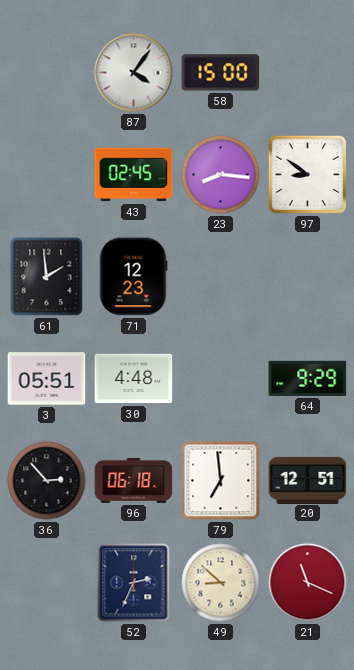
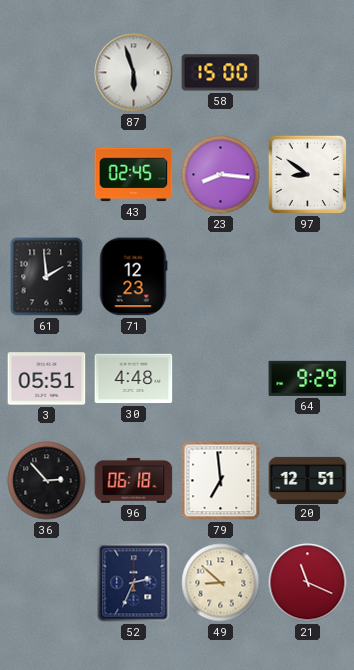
87: 4:06 -> 5:57 (134, 73)
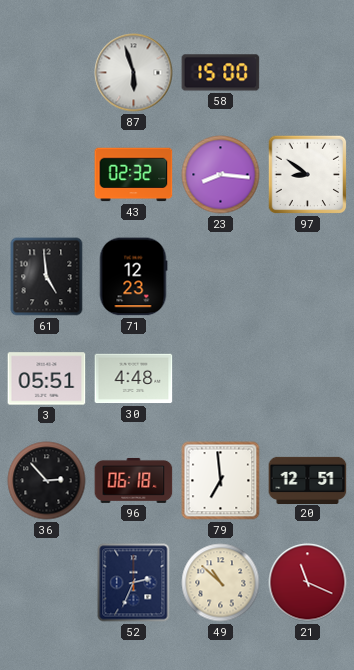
43: 02:45 -> 02:32 (134, 175)
61: 1:59 -> 4:59 (47, 277)
64: 9:29 -> none (308, 378)
49: 8:52 -> 10:52 (221, 583)
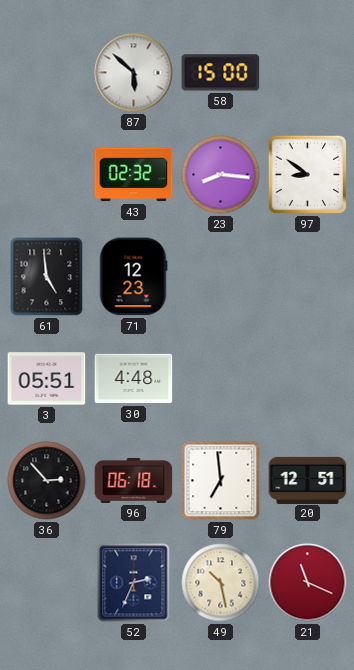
87: 5:57 -> 5:52 (134, 73)
49: 10:52 -> 10:28 (221, 583)
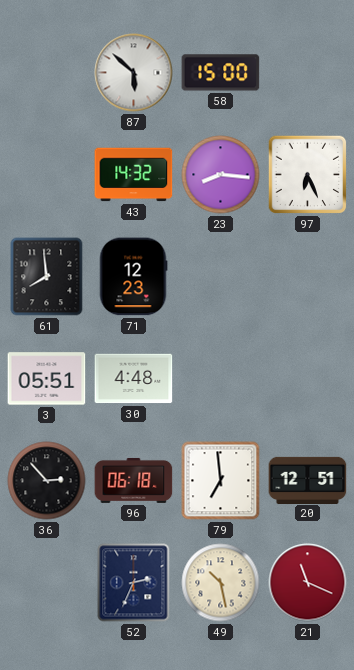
43: 02:32 -> 14:32 (134, 175)
97: 8:51 -> 6:26 (308, 175)
61: 4:59 -> 7:59 (47, 277)
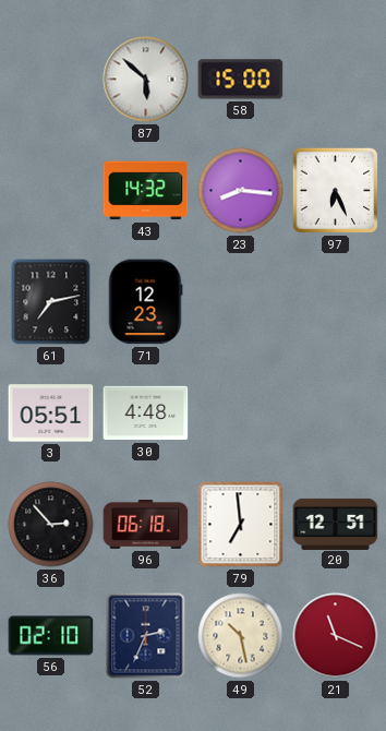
61: 7:59 -> 7:13 (51, 302)
56: none -> 02:10 (51, 636)
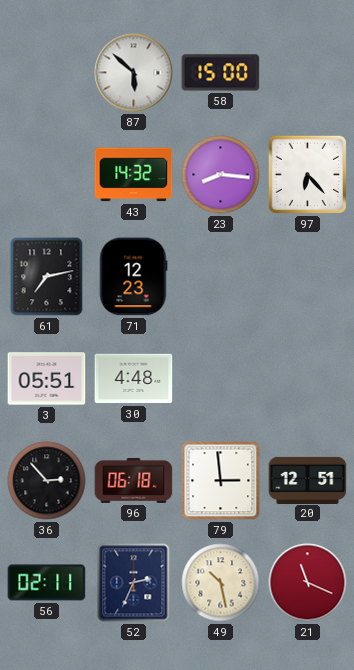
97: 6:26 -> 6:23 (308, 175)
79: 6:59 -> 2:59 (221, 481)
56: 02:10 -> 02:11 (47, 583)
